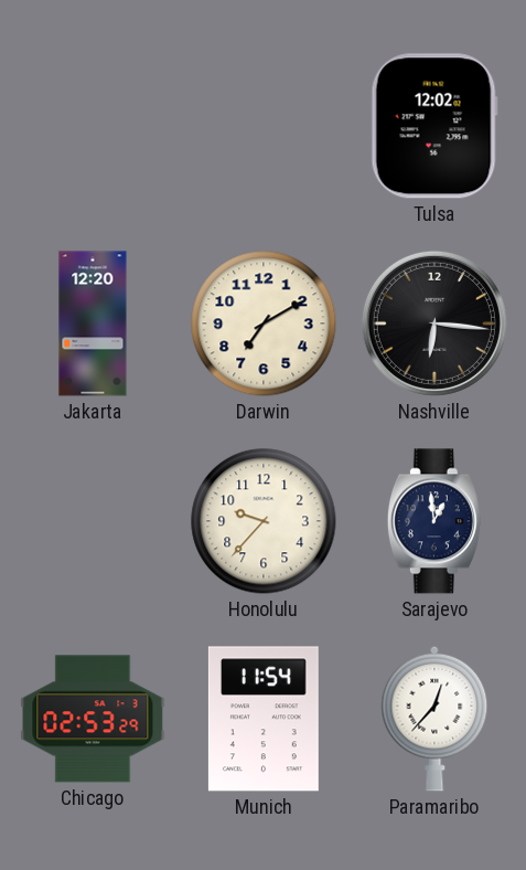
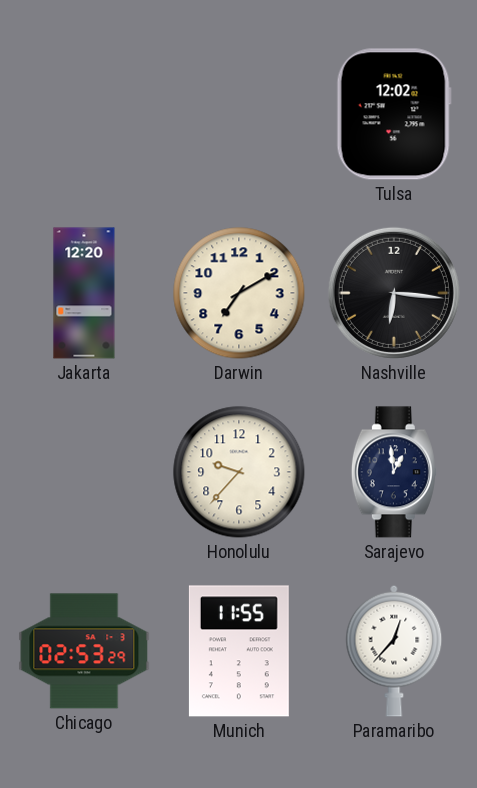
Munich: 11:54 -> 11:55 (239, 651)
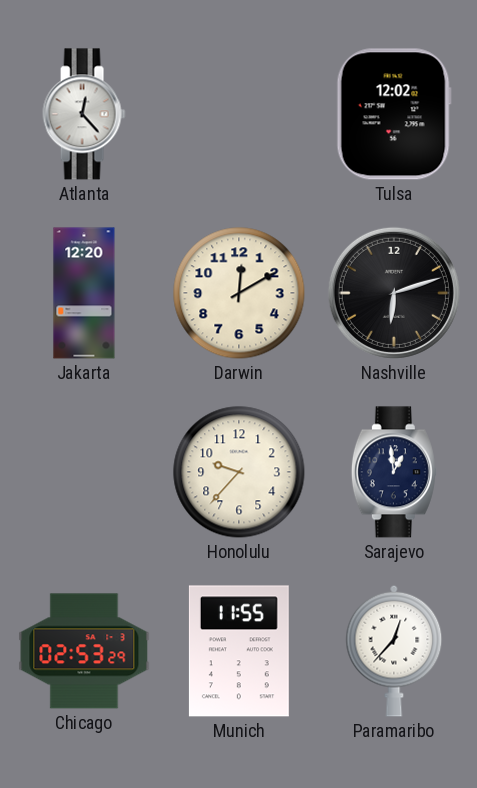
Atlanta: none -> 12:23 (84, 114)
Darwin: 7:10 -> 12:10 (239, 293)
Nashville: 6:16 -> 6:12 (394, 293)
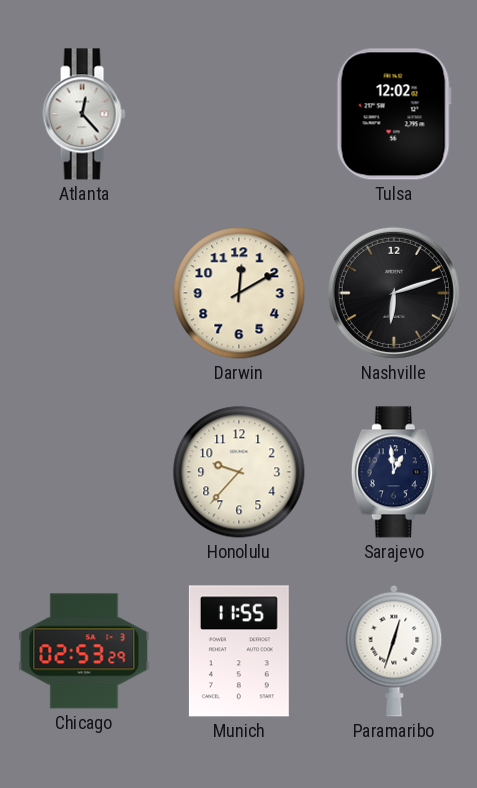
Jakarta: 12:20 -> none (84, 293)
Paramaribo: 12:37 -> 12:33 (394, 651)
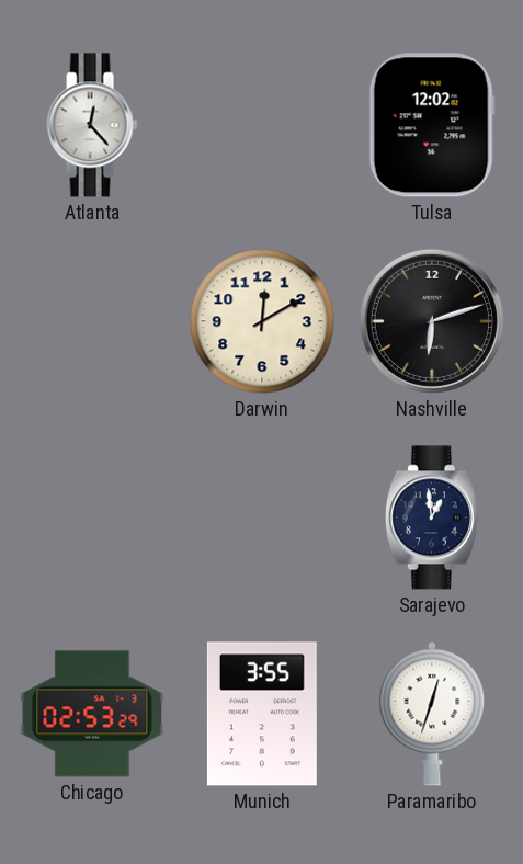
Honolulu: 9:37 -> none (239, 472)
Munich: 11:55 -> 3:55 (262, 714)
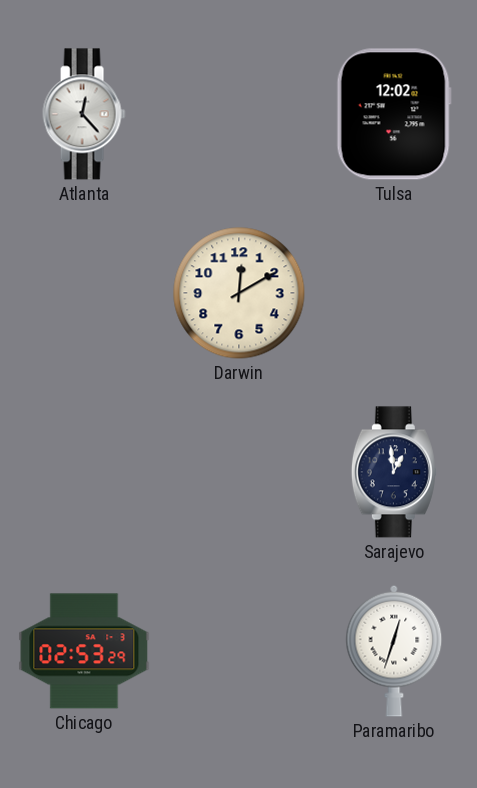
Nashville: 6:12 -> none (432, 321)
Munich: 3:55 -> none (262, 714)
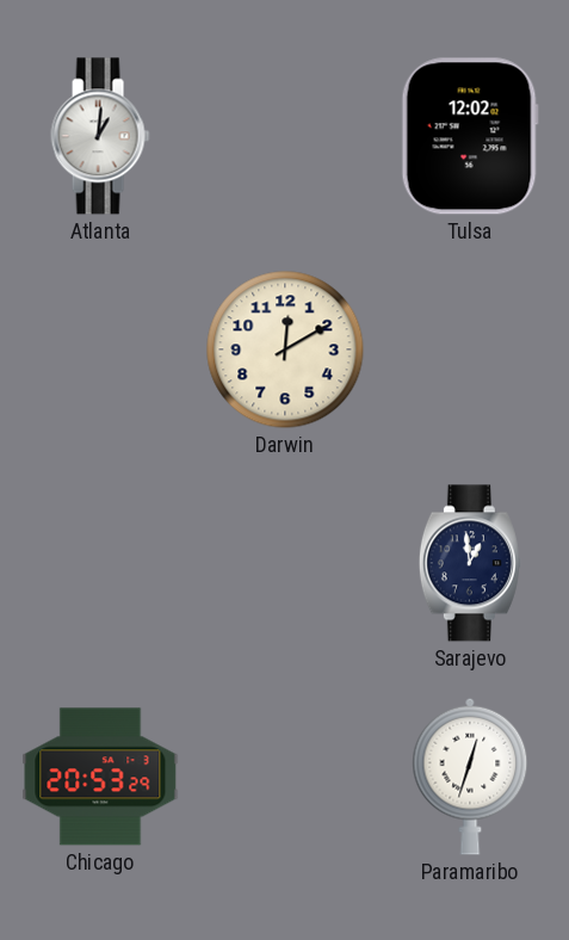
Atlanta: 12:23 -> 1:01 (100, 136)
Chicago: 02:53 -> 20:53 (100, 777)
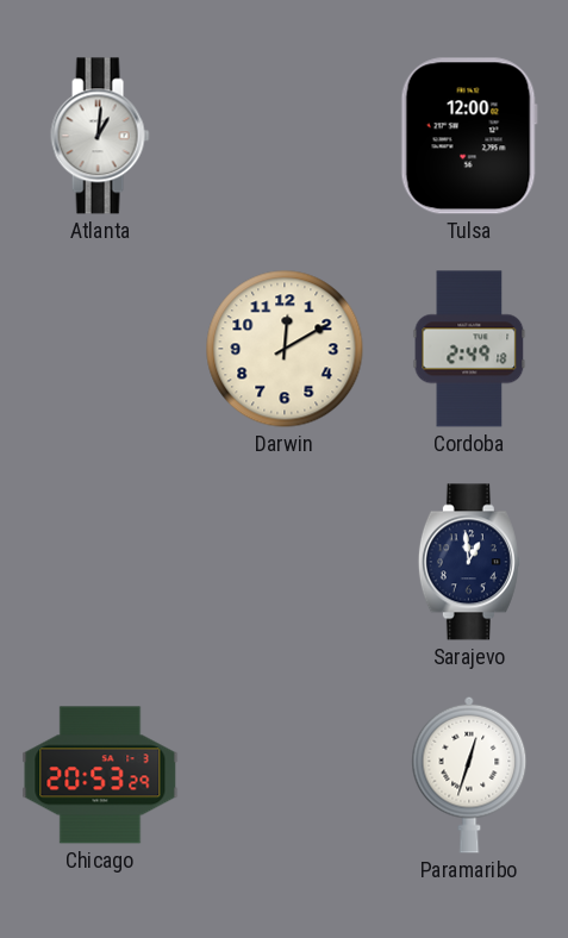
Tulsa: 12:02 -> 12:00 (469, 136)
Cordoba: none -> 2:49 (469, 349)
